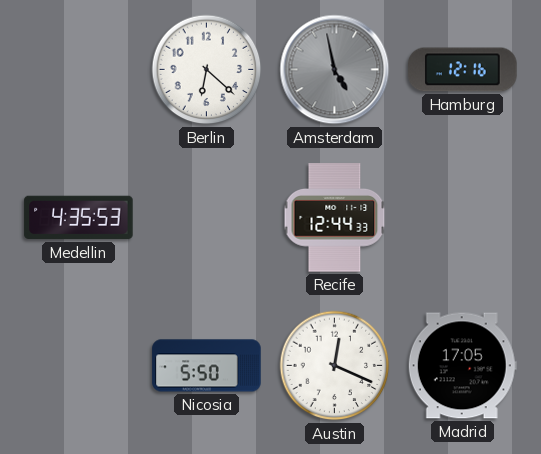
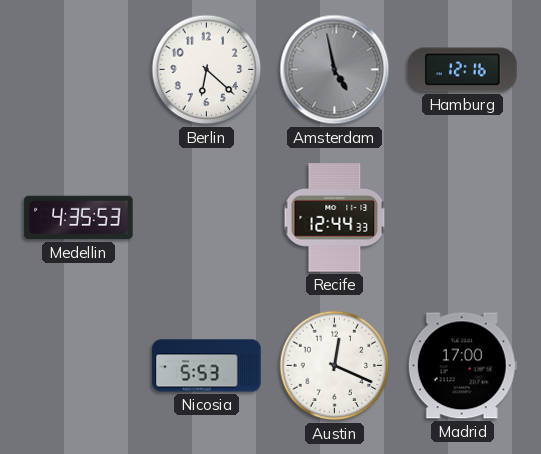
Nicosia: 5:50 -> 5:53 (207, 366)
Madrid: 17:05 -> 17:00 (462, 366)
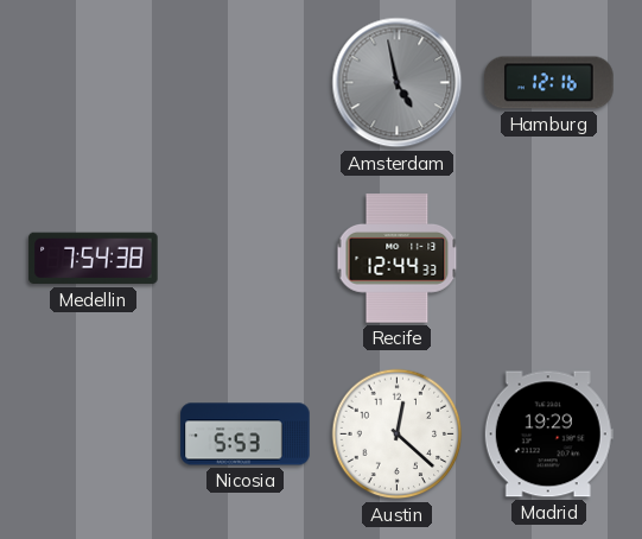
Berlin: 6:22 -> none (207, 70)
Medellin: 4:35 -> 7:54 (94, 259)
Austin: 12:19 -> 12:22 (398, 435)
Madrid: 17:00 -> 19:29 (548, 435)
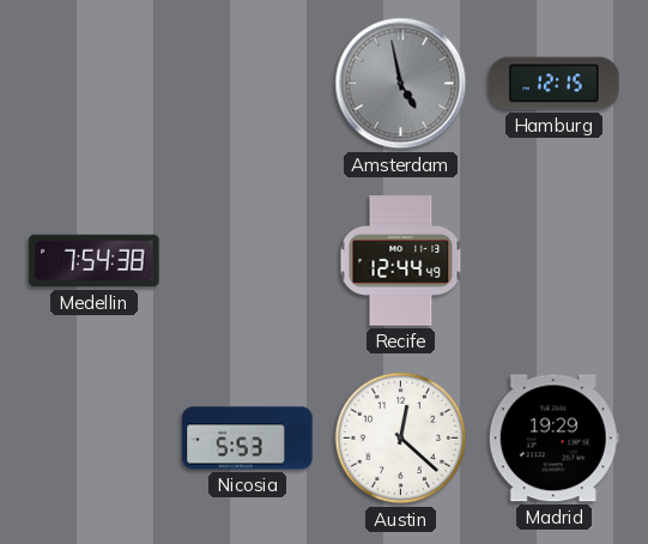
Hamburg: 12:16 -> 12:15 (555, 84)
Recife: 12:44:33 -> 12:44:49 (401, 261)
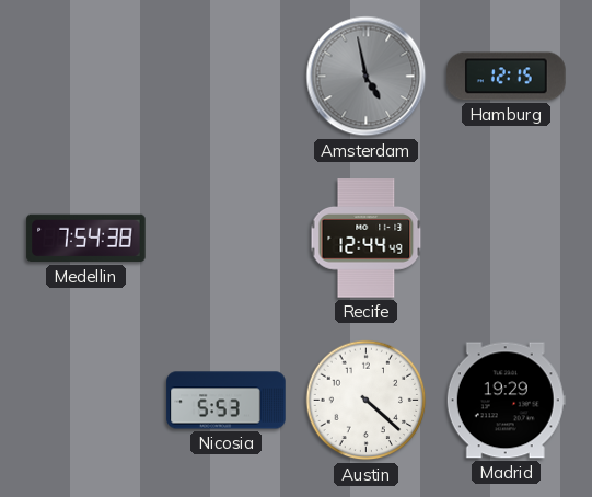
Austin: 12:22 -> 4:22 (367, 401)
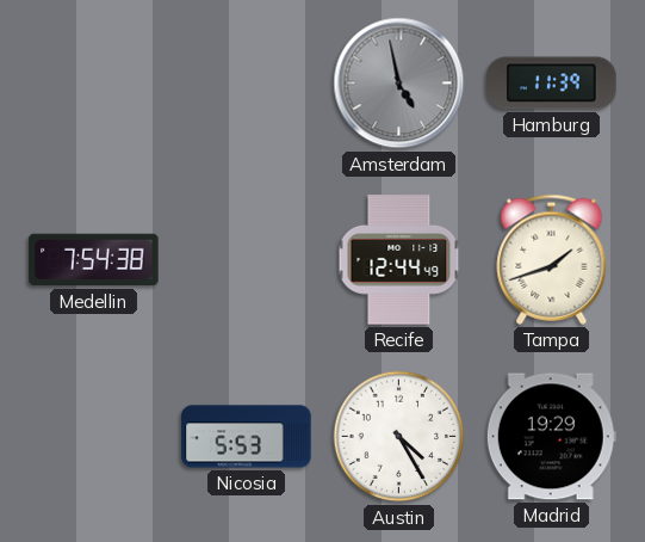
Hamburg: 12:15 -> 11:39 (552, 84)
Tampa: none -> 1:42 (552, 259)
Austin: 4:22 -> 4:25 (399, 437)
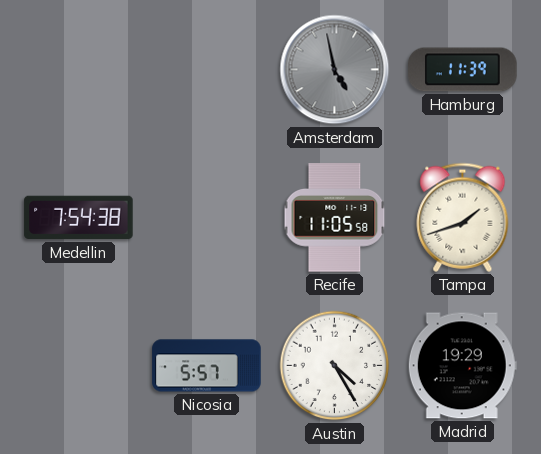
Recife: 12:44 -> 11:05 (335, 218)
Nicosia: 5:53 -> 5:57 (207, 366)
